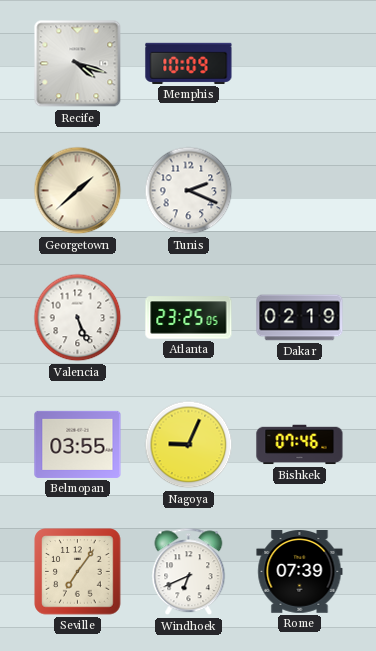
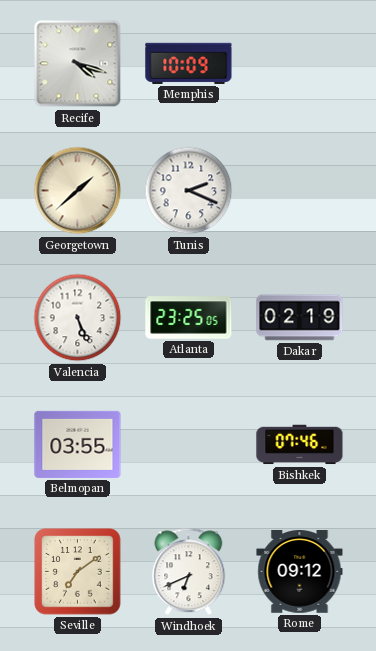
Nagoya: 9:04 -> none (189, 445)
Seville: 7:06 -> 7:09 (78, 572)
Rome: 07:39 -> 09:12 (300, 572)
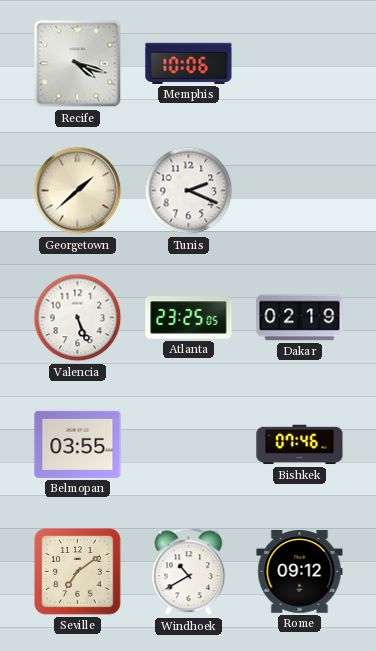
Memphis: 10:09 -> 10:06 (189, 63)
Windhoek: 6:41 -> 10:40 (189, 572)
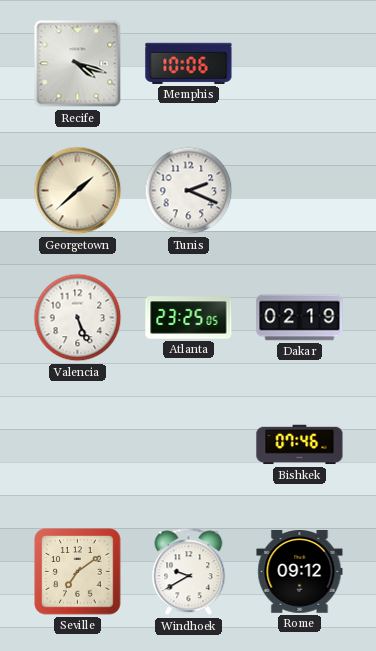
Belmopan: 03:55 -> none (78, 444)
Windhoek: 10:40 -> 9:40 (189, 572)
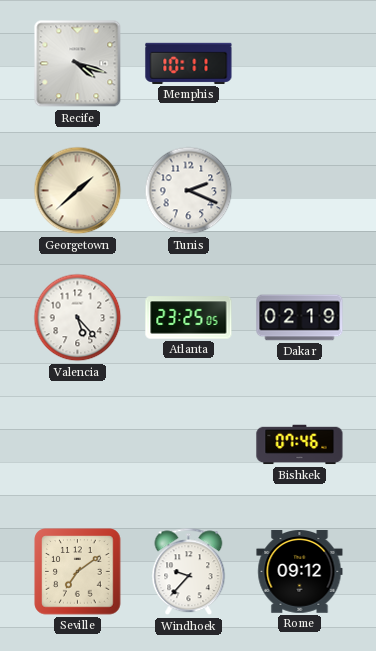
Memphis: 10:06 -> 10:11 (189, 63)
Valencia: 5:26 -> 5:23 (78, 318)
Windhoek: 9:40 -> 9:37 (189, 572)
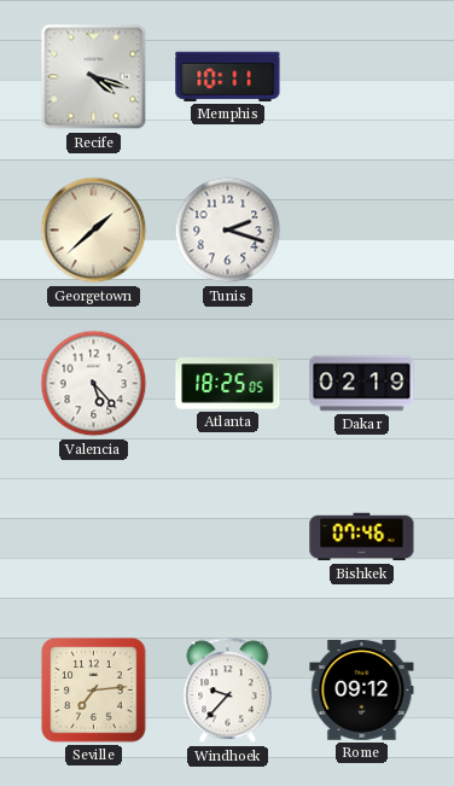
Tunis: 2:19 -> 2:18 (228, 231)
Atlanta: 23:25 -> 18:25 (228, 384)
Seville: 7:09 -> 7:14 (94, 691)
